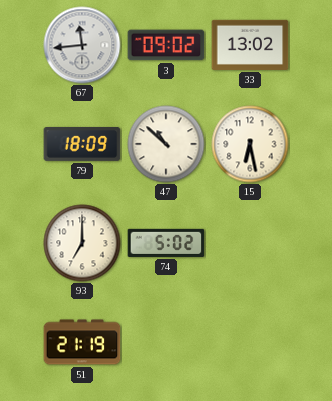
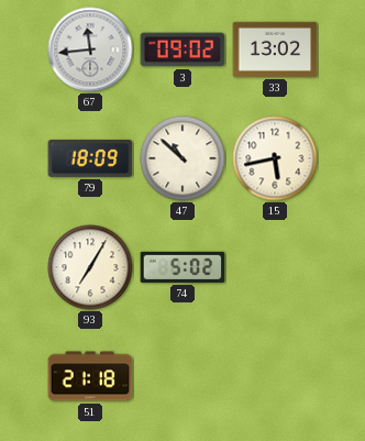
15: 6:28 -> 5:43 (275, 158)
93: 7:00 -> 7:05 (90, 267)
51: 21:19 -> 21:18 (90, 376)
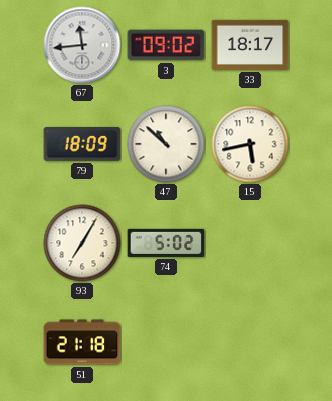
33: 13:02 -> 18:17 (250, 45)
